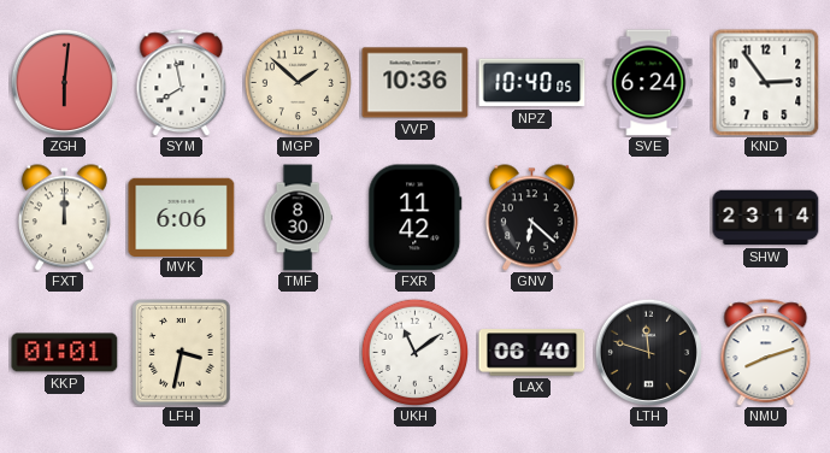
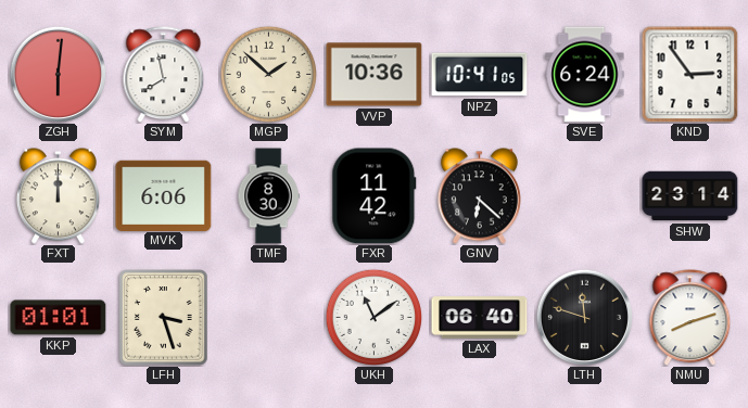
NPZ: 10:40 -> 10:41 (480, 75)
LFH: 3:32 -> 3:27 (164, 318)
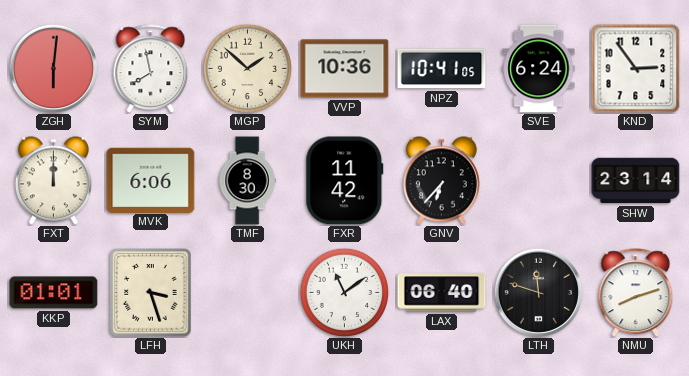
GNV: 6:22 -> 6:37 (441, 181)
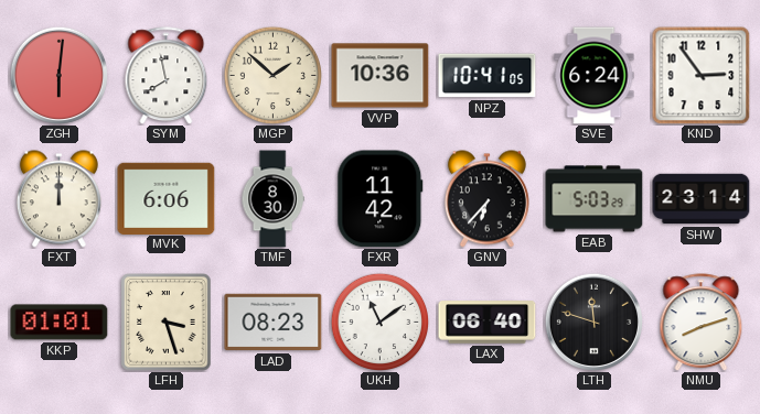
EAB: none -> 5:03 (595, 199)
LAD: none -> 08:23 (274, 323)
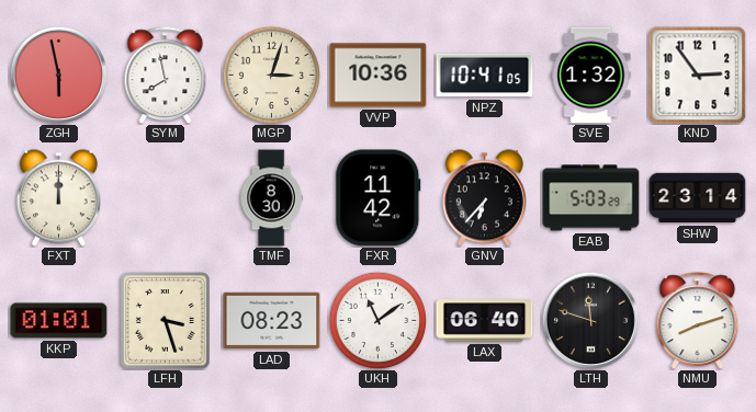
ZGH: 6:01 -> 5:58 (58, 75)
MGP: 1:52 -> 3:03 (271, 75)
SVE: 6:24 -> 1:32 (591, 76)
MVK: 6:06 -> none (167, 198)
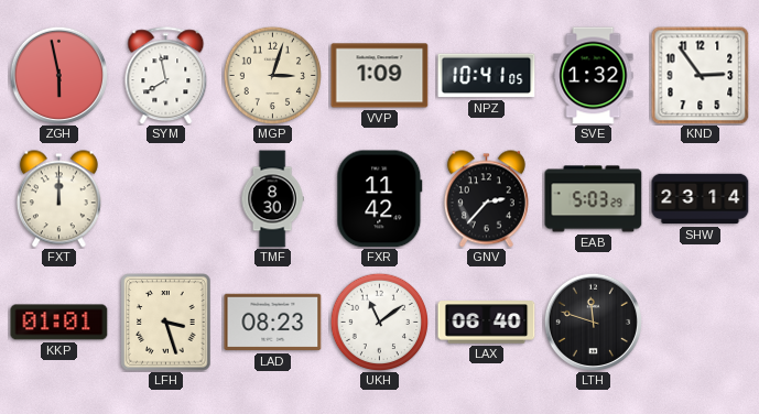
VVP: 10:36 -> 1:09 (380, 76)
GNV: 6:37 -> 2:37 (486, 199)
NMU: 8:12 -> none (698, 321)
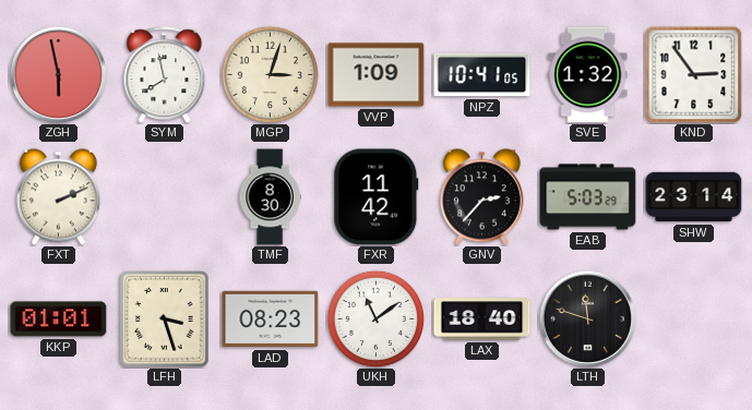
FXT: 12:00 -> 2:11 (58, 197)
LAX: 06:40 -> 18:40 (482, 319)
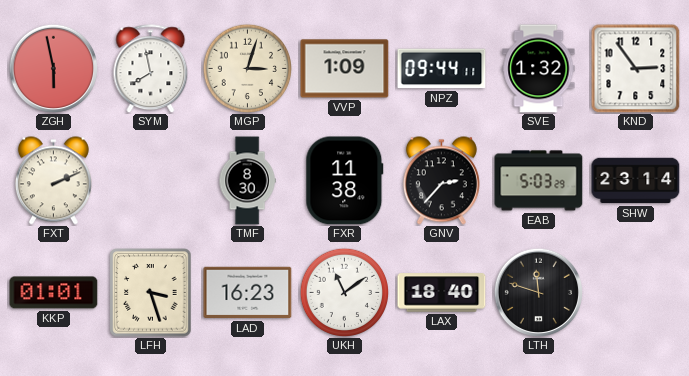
NPZ: 10:41 -> 09:44 (442, 69)
FXR: 11:42 -> 11:38 (345, 181)
LAD: 08:23 -> 16:23 (248, 293)
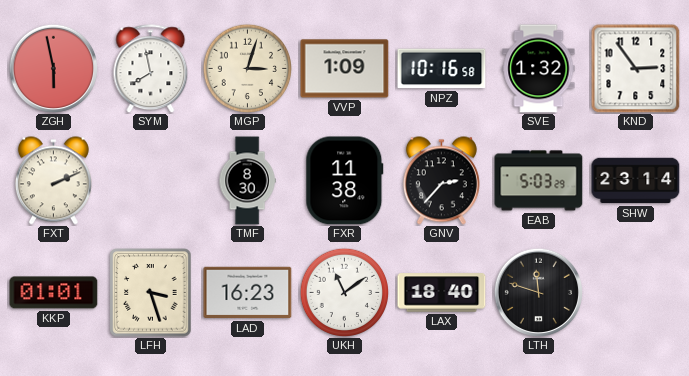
NPZ: 09:44 -> 10:16 (442, 69)
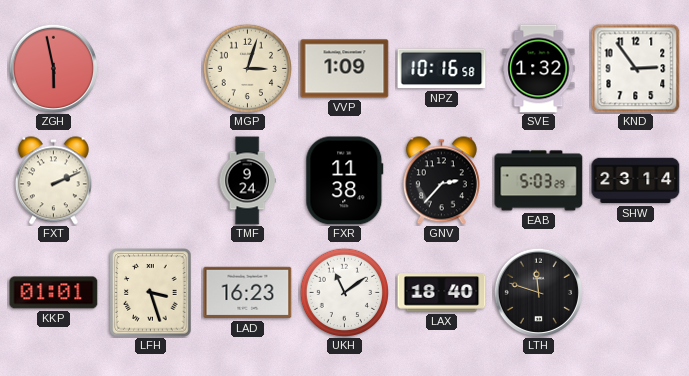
SYM: 7:58 -> none (151, 69)
TMF: 8:30 -> 9:24 (247, 181)
